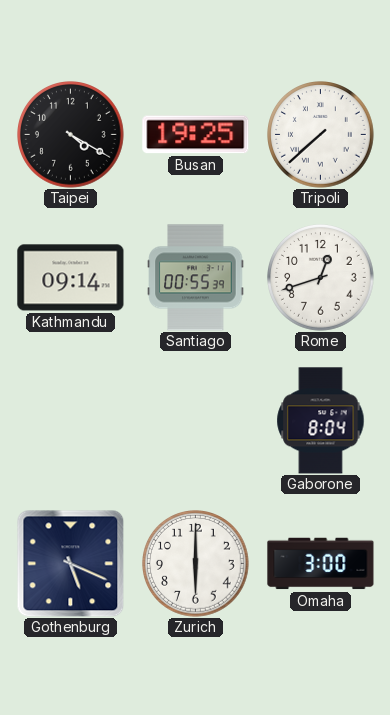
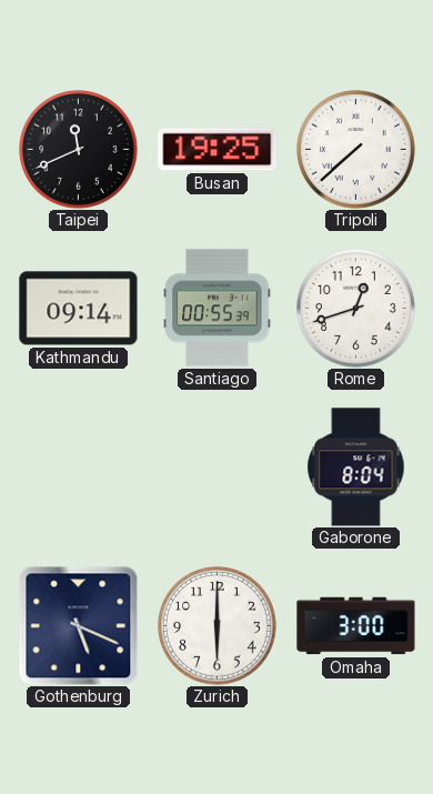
Taipei: 4:20 -> 11:41 (79, 150)
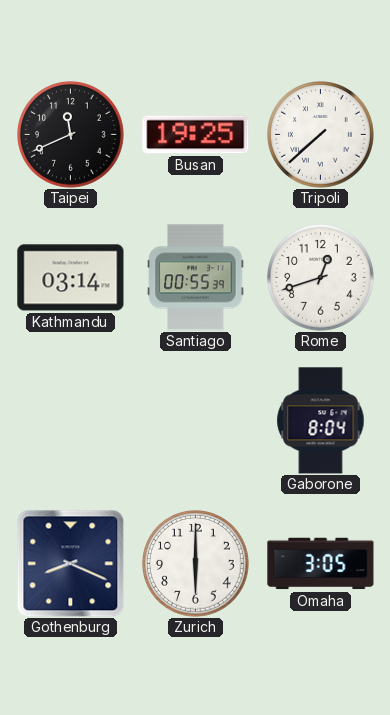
Kathmandu: 09:14 -> 03:14 (71, 278)
Gothenburg: 5:19 -> 8:19 (70, 563)
Omaha: 3:00 -> 3:05 (321, 564)
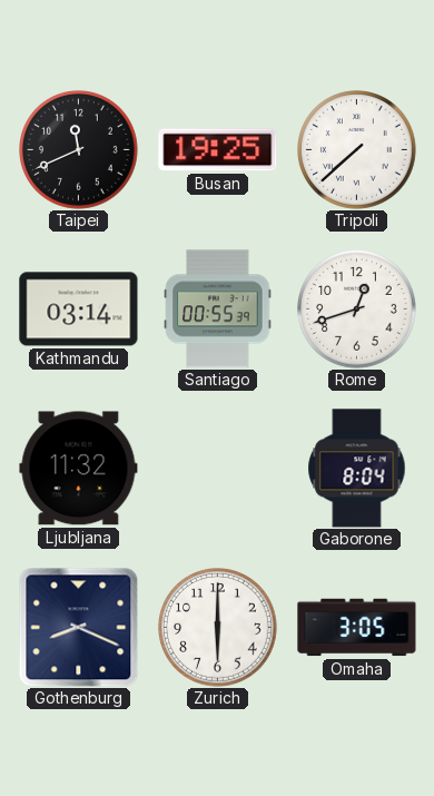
Ljubljana: none -> 11:32 (79, 469)
